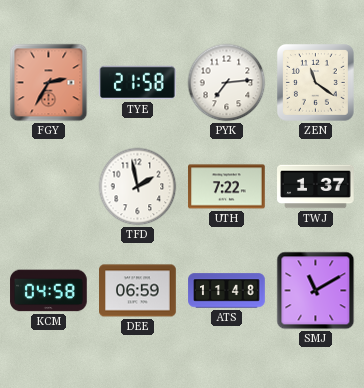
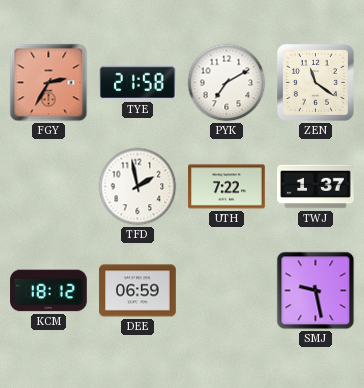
PYK: 7:14 -> 7:10 (227, 83)
KCM: 04:58 -> 18:12 (49, 291)
ATS: 11:48 -> none (227, 291)
SMJ: 11:10 -> 9:28 (316, 291)
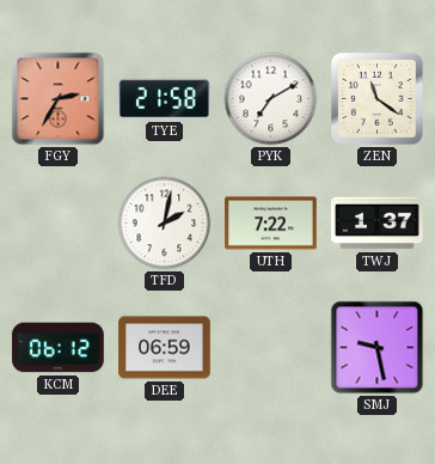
TFD: 1:58 -> 2:02 (165, 224)
KCM: 18:12 -> 06:12 (59, 348)
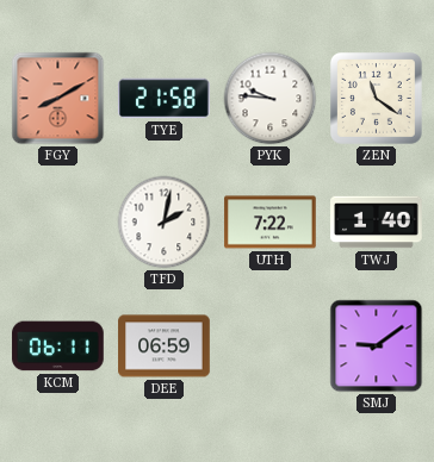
FGY: 2:35 -> 8:10 (58, 99)
PYK: 7:10 -> 9:46 (271, 99)
TWJ: 1:37 -> 1:40 (377, 223)
KCM: 06:12 -> 06:11 (58, 346)
SMJ: 9:28 -> 9:09 (377, 346)
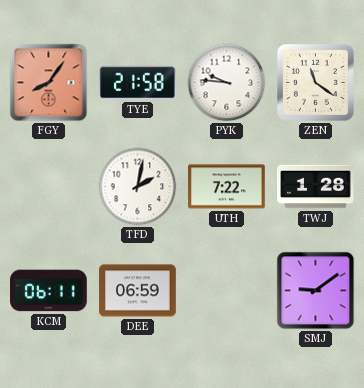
FGY: 8:10 -> 8:06 (49, 83)
TWJ: 1:40 -> 1:28 (316, 187)
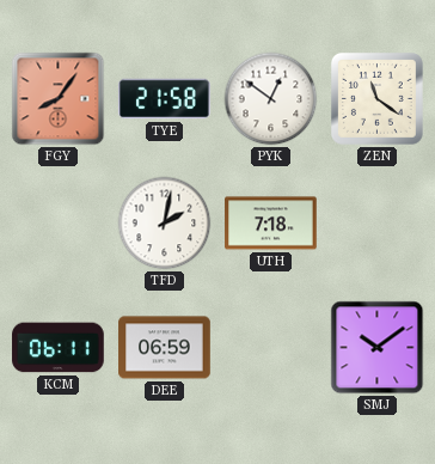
PYK: 9:46 -> 12:51 (271, 99)
UTH: 7:22 -> 7:18 (271, 224)
TWJ: 1:28 -> none (316, 187)
SMJ: 9:09 -> 10:09 (378, 348)
